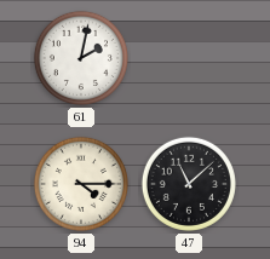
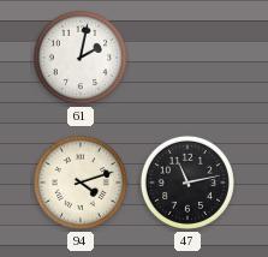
94: 4:15 -> 4:12 (81, 183)
47: 11:08 -> 11:13 (187, 183)
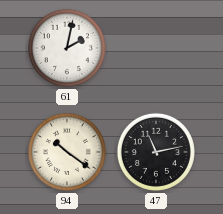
94: 4:12 -> 10:21 (67, 152)
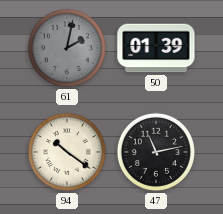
61 dial: white -> grey (67, 48)
50: none -> 01:39 (156, 48)
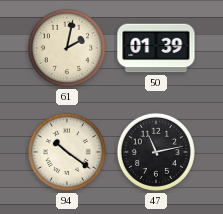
61 dial: grey -> cream (67, 48)
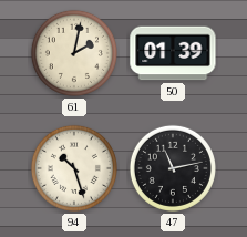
94: 10:21 -> 10:27 (74, 168)
